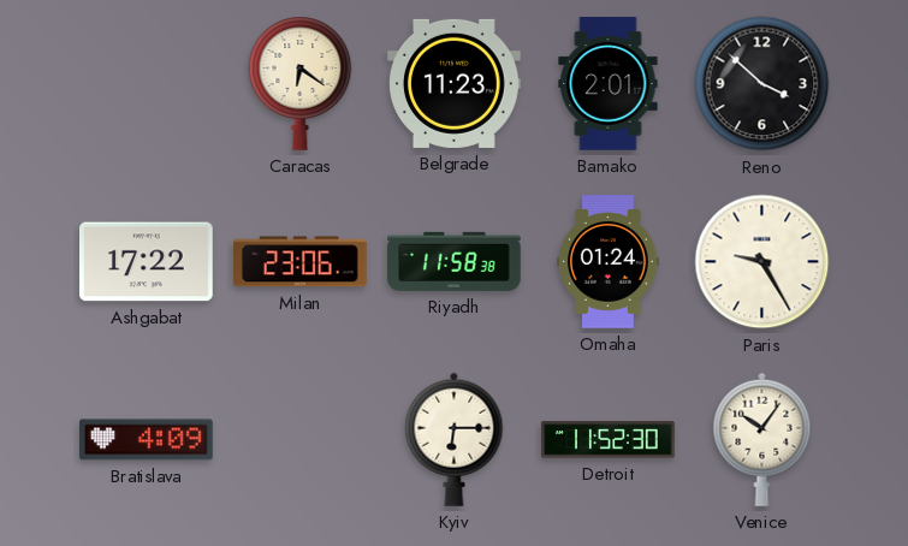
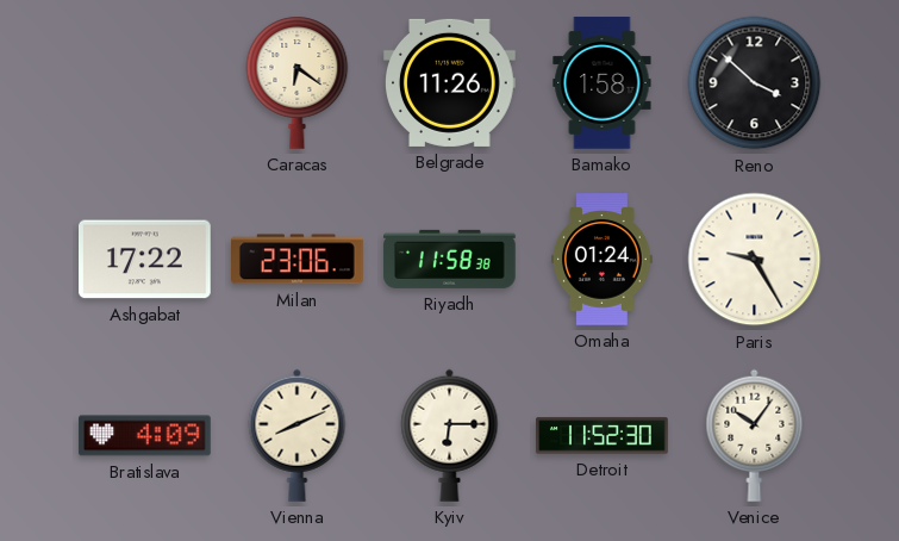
Belgrade: 11:23 -> 11:26 (450, 82)
Bamako: 2:01 -> 1:58 (603, 83)
Vienna: none -> 8:11 (298, 435)
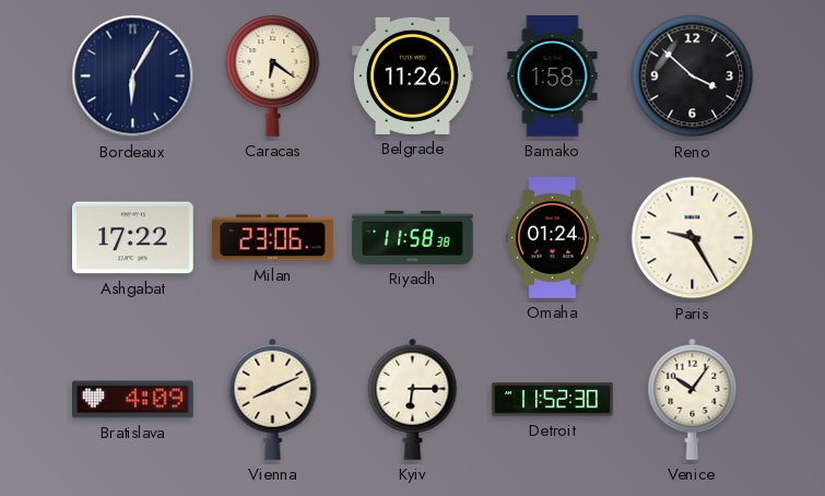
Bordeaux: none -> 6:05 (133, 76)
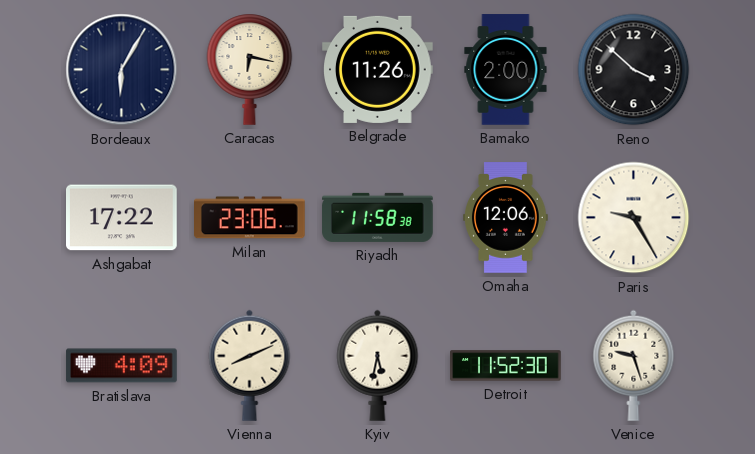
Caracas: 6:21 -> 6:17 (250, 69)
Bamako: 1:58 -> 2:00 (506, 70)
Omaha: 01:24 -> 12:06 (506, 218)
Kyiv: 6:15 -> 5:32 (378, 365)
Venice: 10:06 -> 9:27 (634, 365)
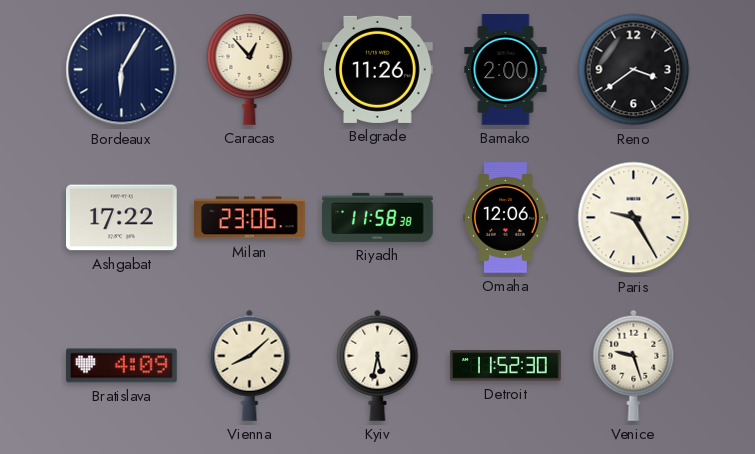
Caracas: 6:17 -> 12:53 (250, 69)
Reno: 3:52 -> 3:39 (634, 70)
Vienna: 8:11 -> 8:08 (250, 365)
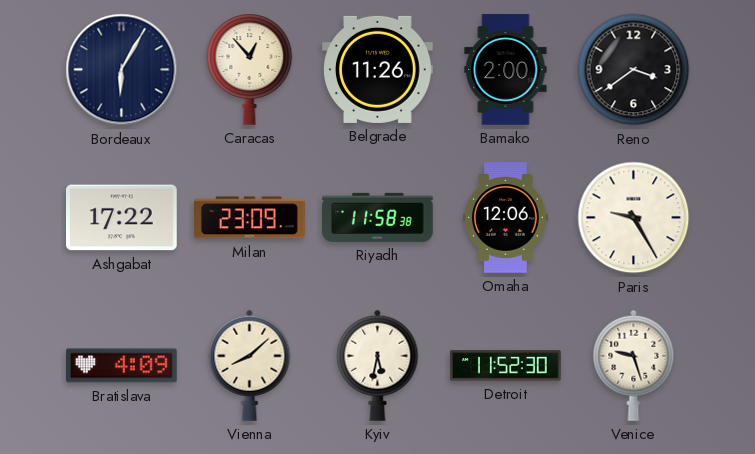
Milan: 23:06 -> 23:09 (250, 218)
